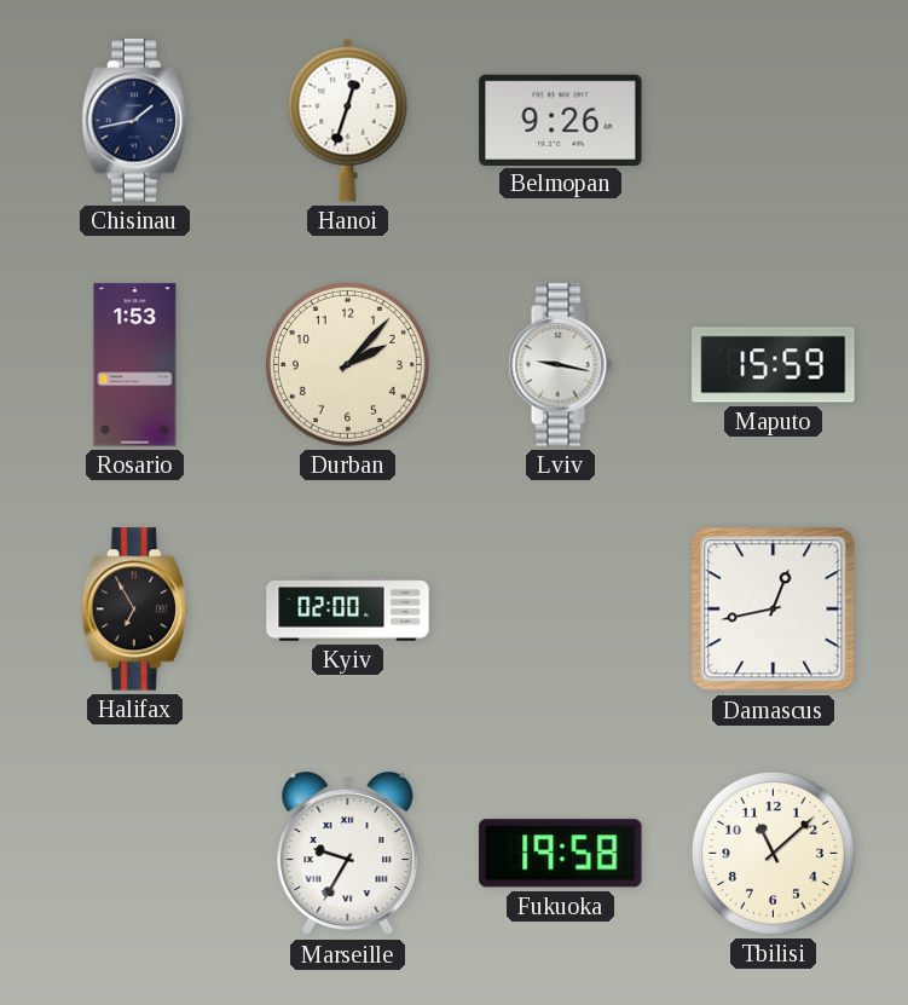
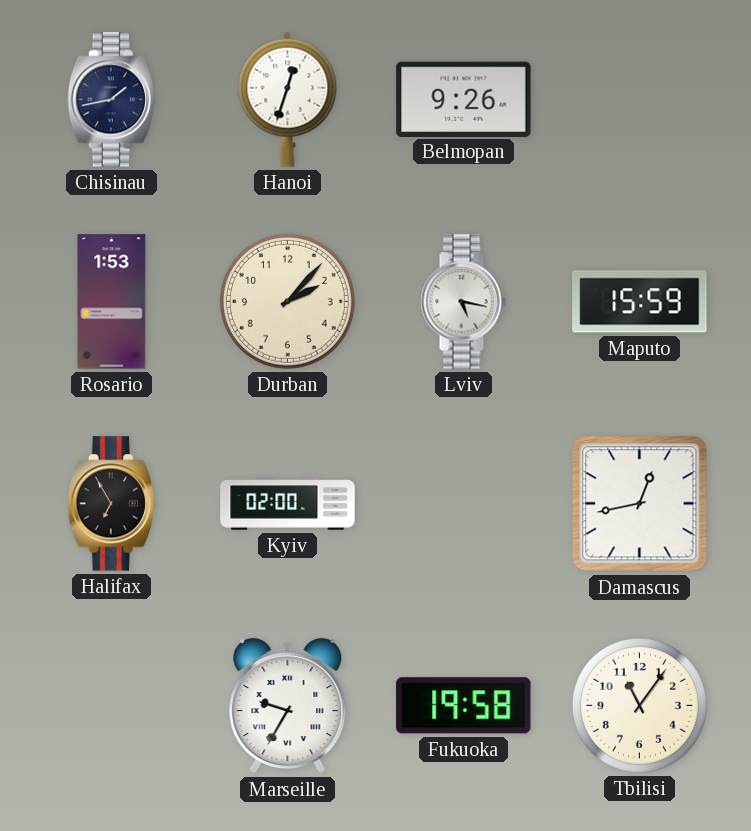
Lviv: 9:17 -> 5:17 (463, 302)
Tbilisi: 11:08 -> 11:06 (639, 705)
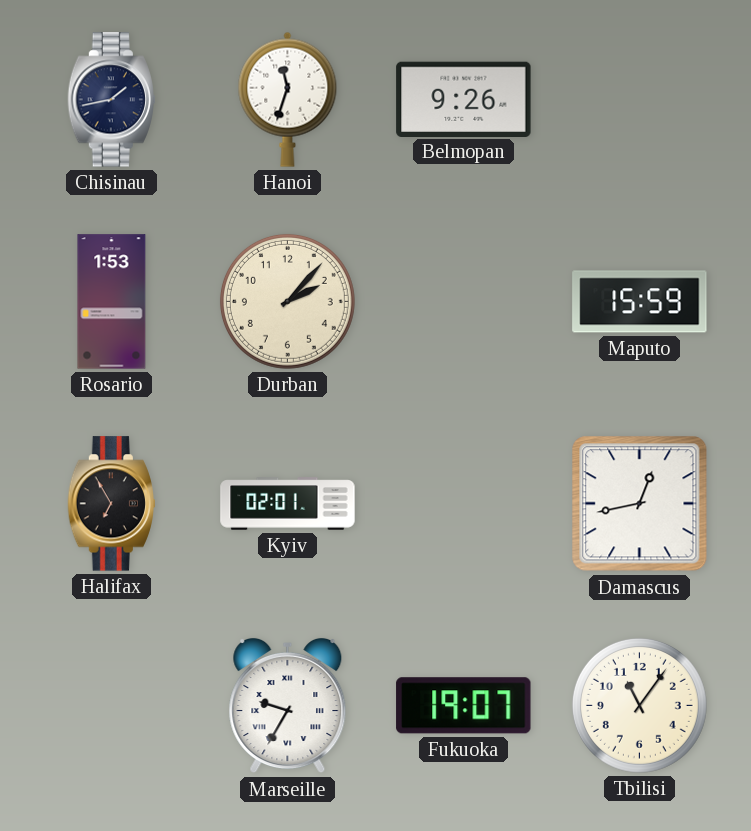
Hanoi: 12:33 -> 11:33 (288, 99)
Lviv: 5:17 -> none (463, 302)
Kyiv: 02:00 -> 02:01 (288, 504)
Fukuoka: 19:58 -> 19:07 (464, 706)
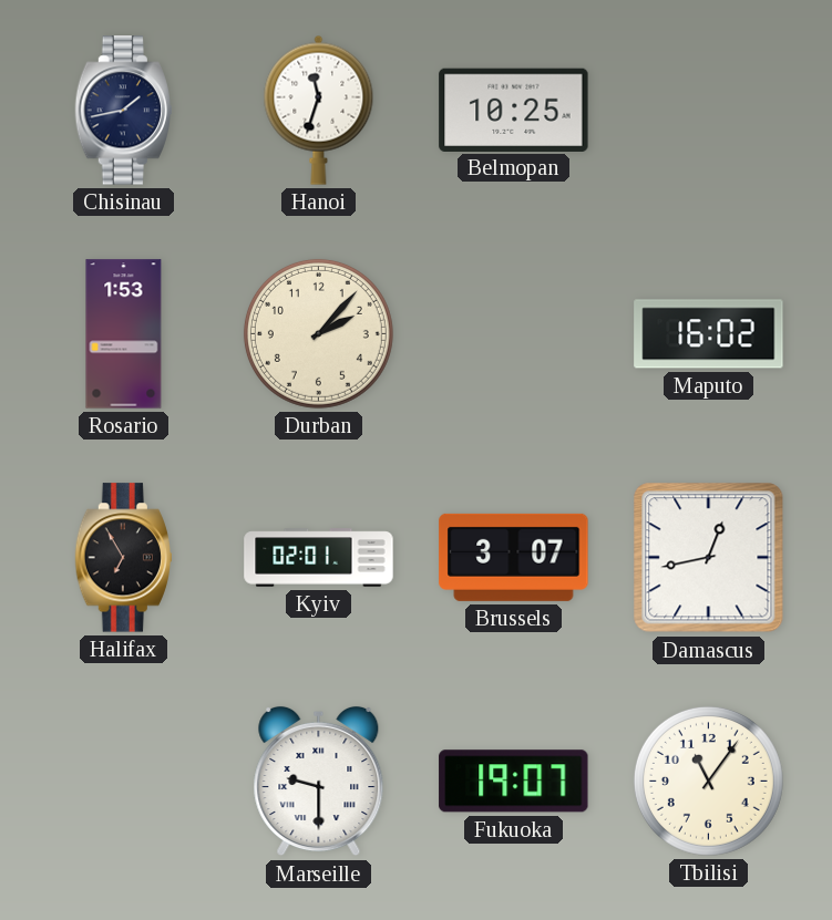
Belmopan: 9:26 -> 10:25 (514, 110)
Maputo: 15:59 -> 16:02 (709, 334)
Brussels: none -> 3:07 (514, 557)
Marseille: 9:35 -> 9:30 (319, 782)
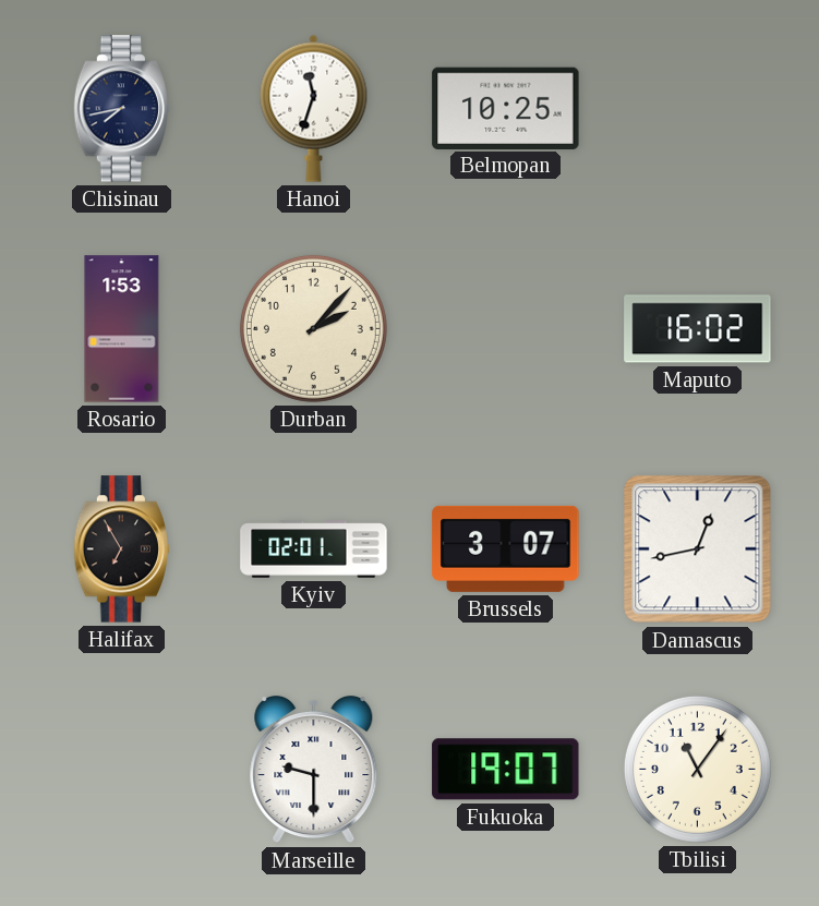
Chisinau: 1:43 -> 7:43 (121, 109)
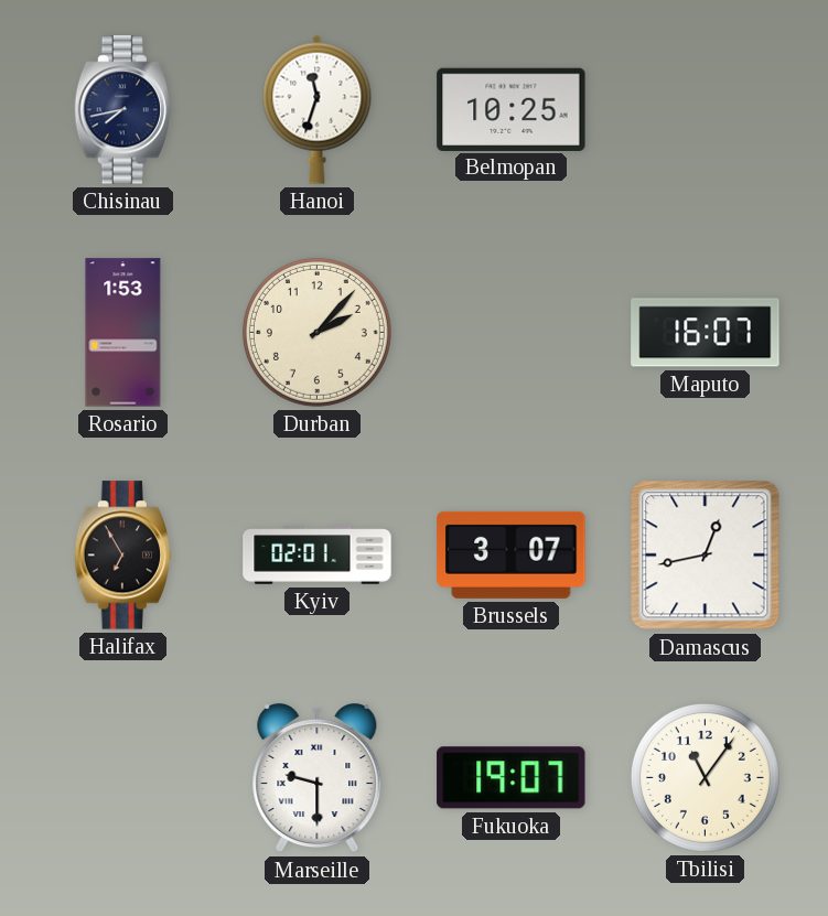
Maputo: 16:02 -> 16:07 (706, 333)
